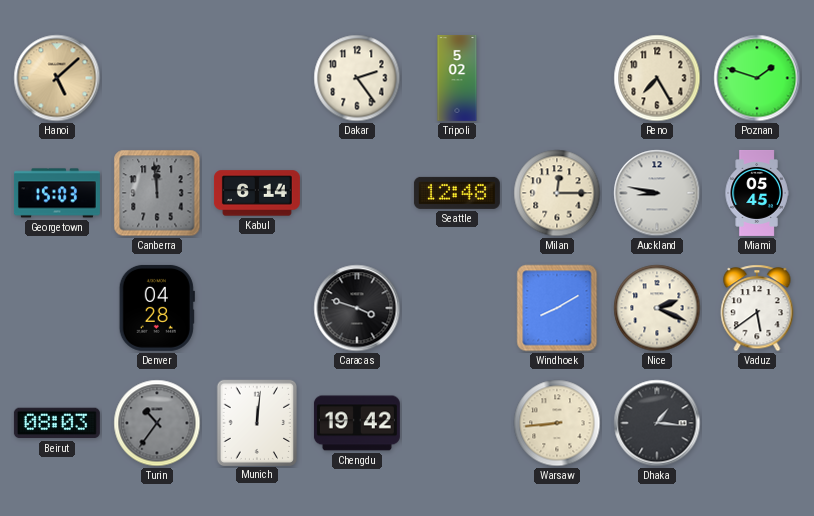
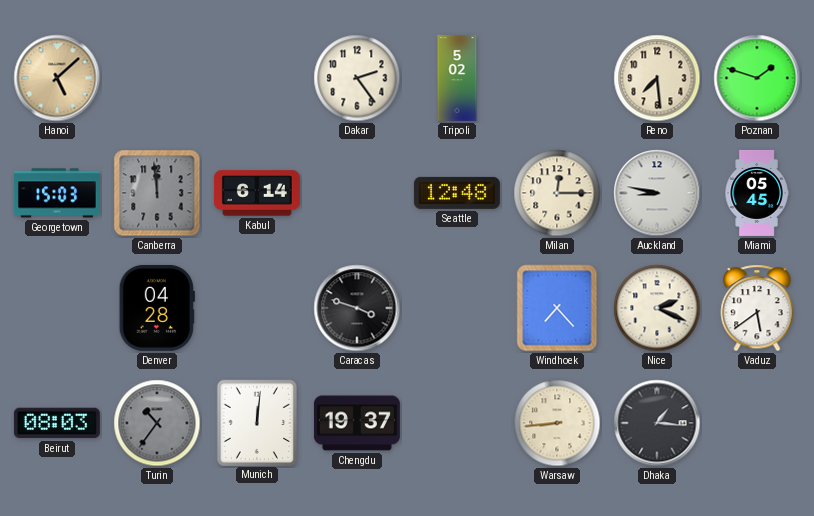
Reno: 7:25 -> 7:29 (657, 78)
Windhoek: 8:10 -> 7:23 (557, 308)
Chengdu: 19:42 -> 19:37 (357, 423)
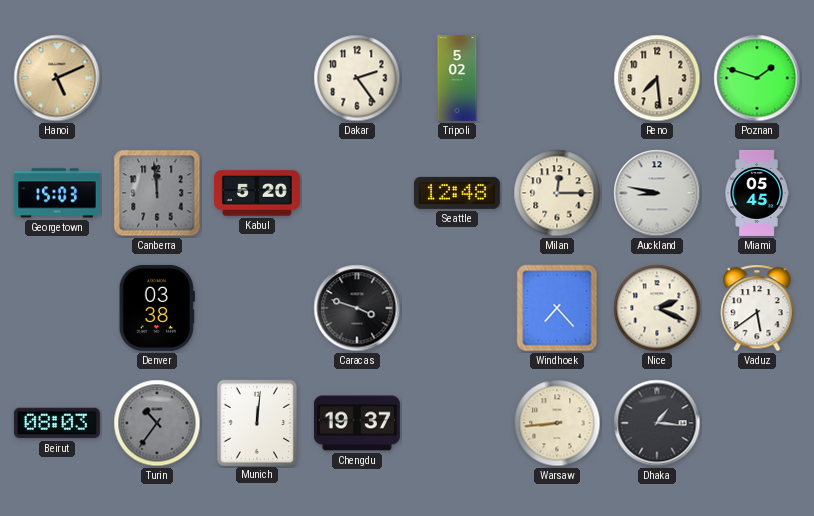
Hanoi: 5:08 -> 5:11 (57, 78)
Kabul: 6:14 -> 5:20 (257, 193)
Denver: 04:28 -> 03:38 (157, 308)
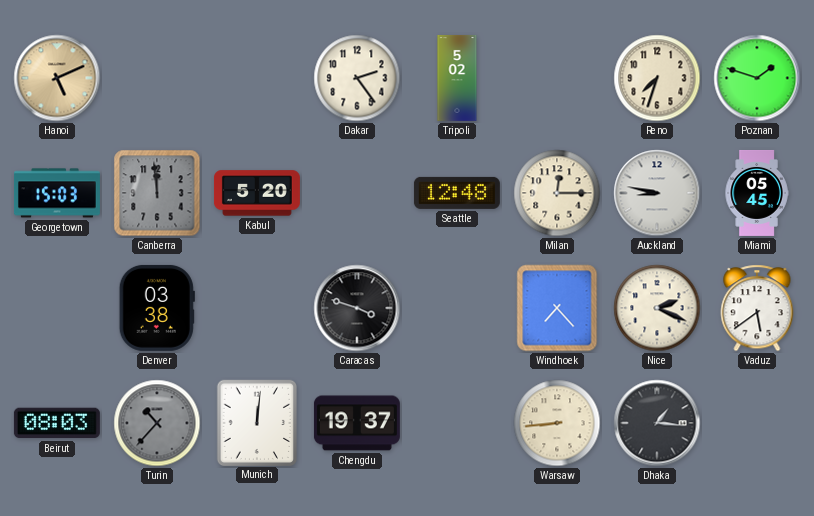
Reno: 7:29 -> 7:33 (657, 78)
Turin: 10:36 -> 10:37 (157, 423)
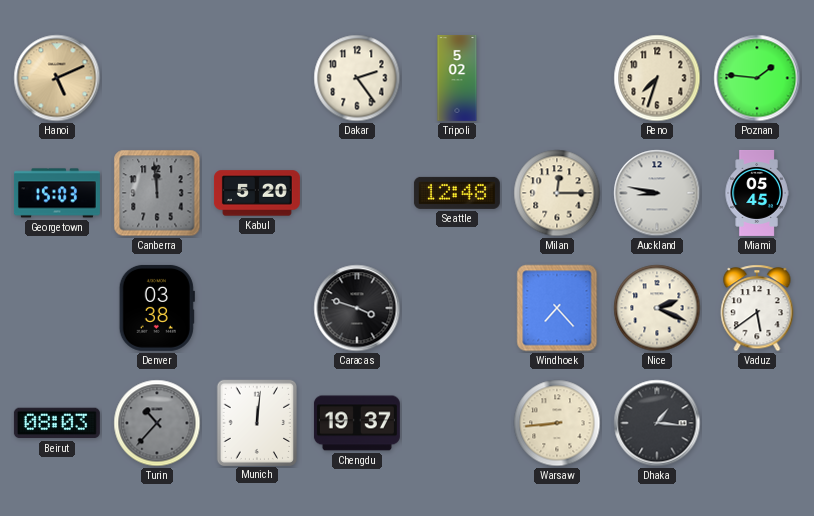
Poznan: 1:48 -> 1:46 (757, 78)
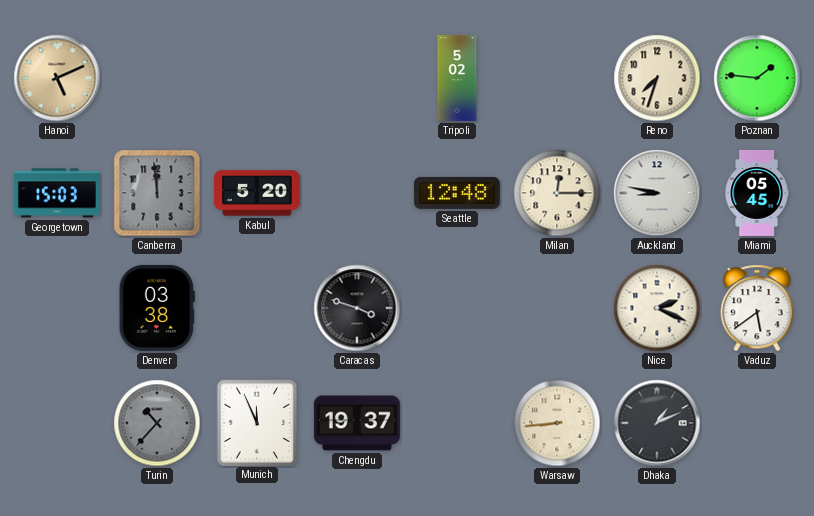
Dakar: 2:24 -> none (357, 78)
Windhoek: 7:23 -> none (557, 308)
Beirut: 08:03 -> none (57, 423)
Munich: 12:01 -> 11:56 (256, 422)
Dhaka: 1:16 -> 1:11 (657, 423)
